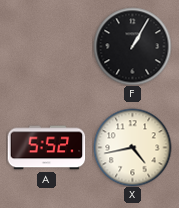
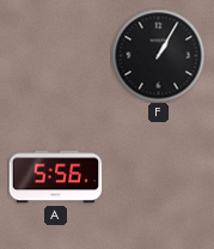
A: 5:52 -> 5:56 (55, 177)
X: 4:43 -> none (132, 147)
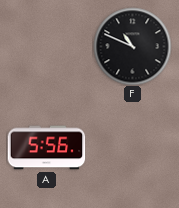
F: 1:05 -> 10:49 (132, 46)
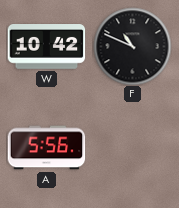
W: none -> 10:42 (46, 47)
